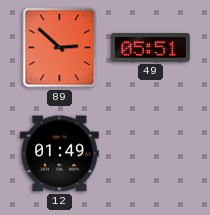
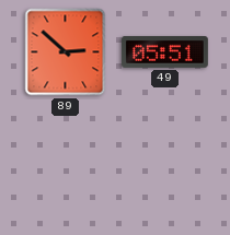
12: 01:49 -> none (59, 154)
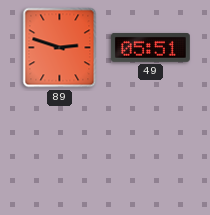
89: 2:52 -> 2:48 (60, 48)
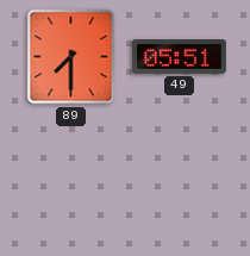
89: 2:48 -> 7:30 (71, 57)
